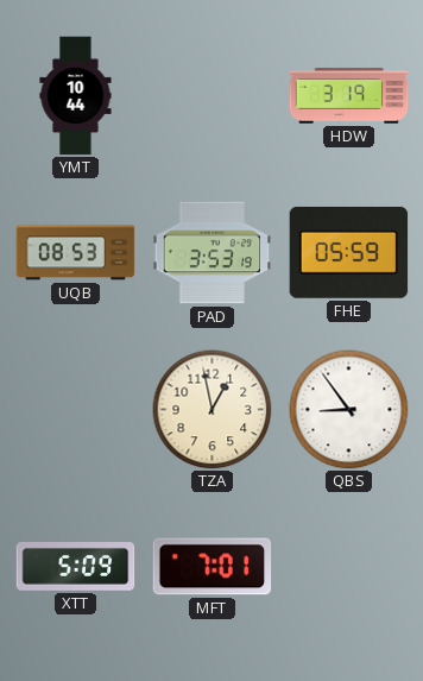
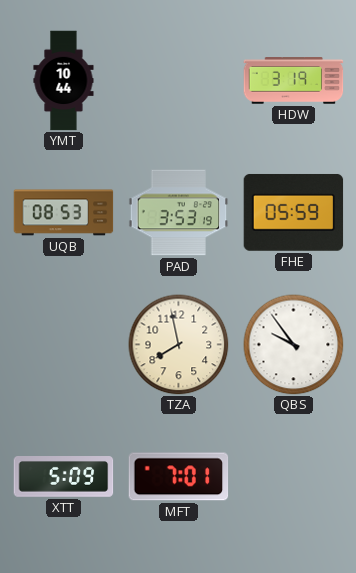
TZA: 12:58 -> 7:58 (179, 345)
QBS: 8:54 -> 9:54 (294, 345)
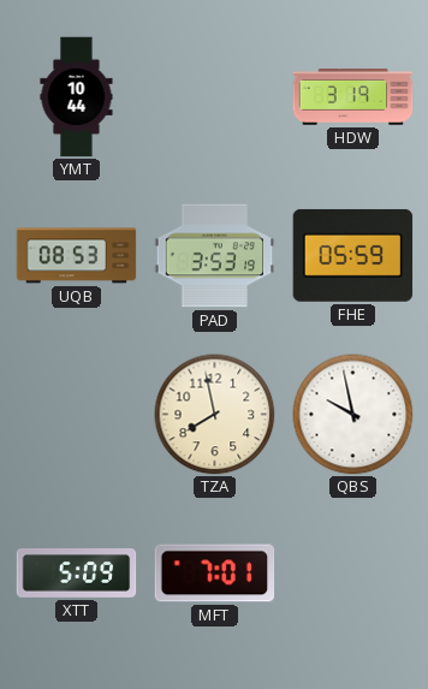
QBS: 9:54 -> 9:58 (353, 415)
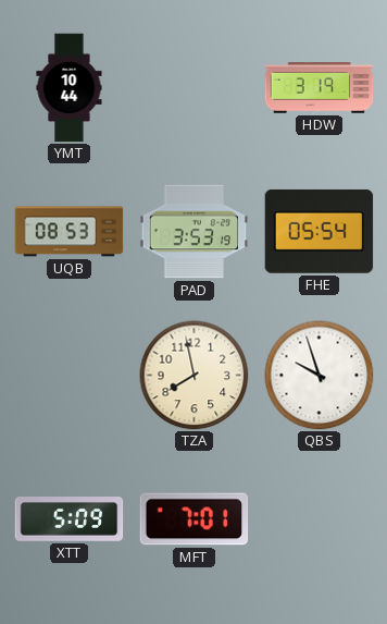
FHE: 05:59 -> 05:54 (320, 231)
QBS: 9:58 -> 9:57 (320, 376)
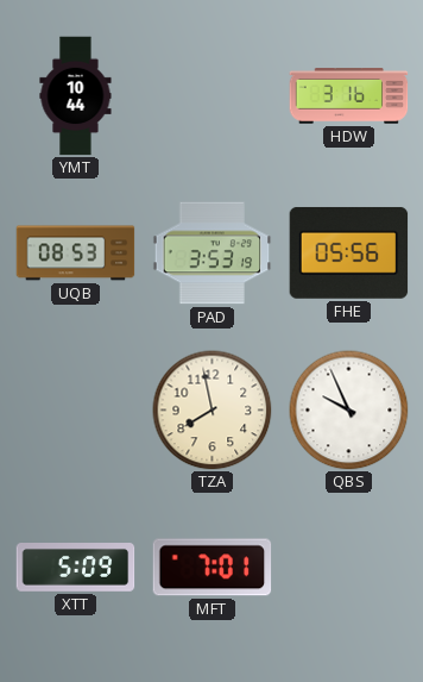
HDW: 3:19 -> 3:16 (349, 96)
FHE: 05:54 -> 05:56 (349, 252)
QBS: 9:57 -> 9:56 (349, 411)
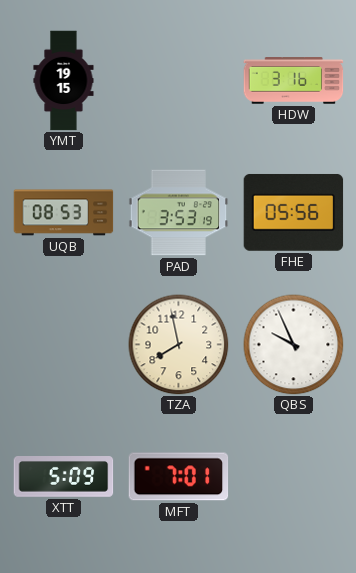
YMT: 10:44 -> 19:15 (64, 81)
